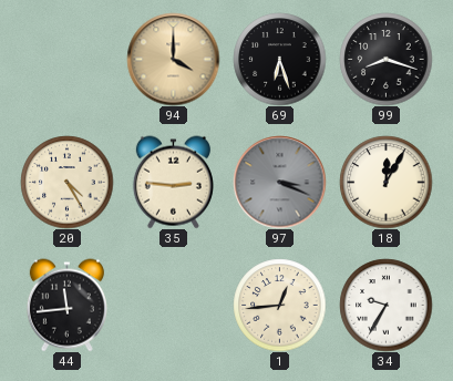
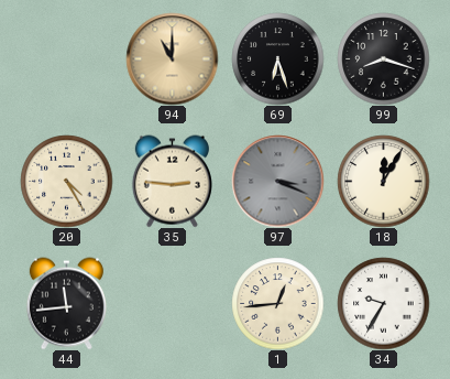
94: 4:00 -> 11:00 (172, 58)
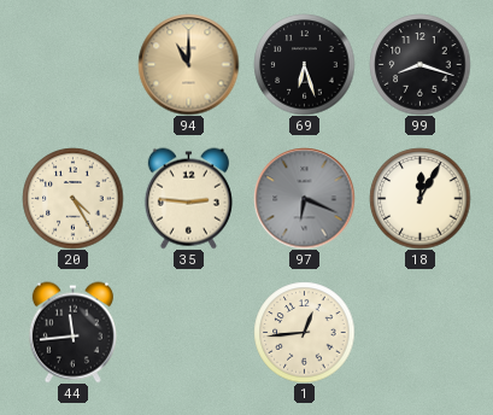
97: 3:19 -> 6:19 (304, 198)
34: 9:35 -> none (383, 303)
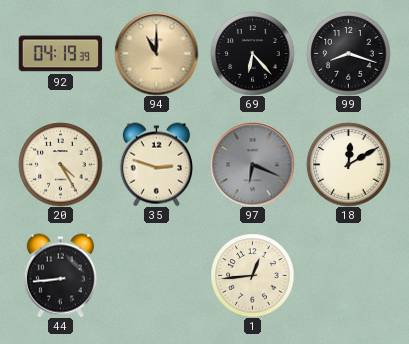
92: none -> 04:19 (60, 54)
69: 6:27 -> 6:23 (252, 53)
35: 2:46 -> 2:48 (156, 164)
18: 12:05 -> 12:10 (348, 164)
44: 11:44 -> 8:44 (60, 275)
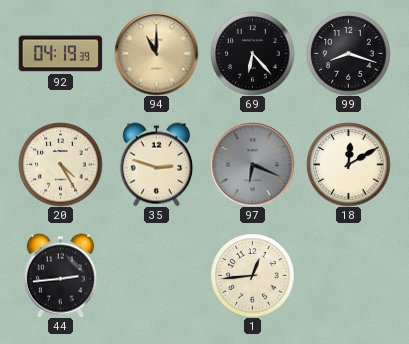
44: 8:44 -> 2:44 (60, 275)
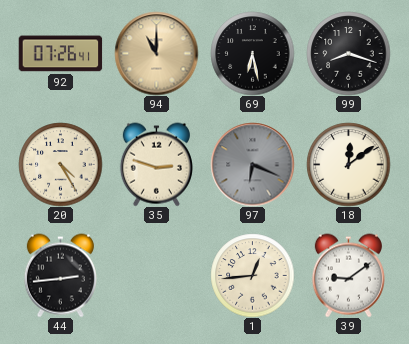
92: 04:19 -> 07:26 (60, 54)
69: 6:23 -> 6:28 (252, 53)
18: 12:10 -> 12:09 (348, 164)
39: none -> 9:09 (348, 275)
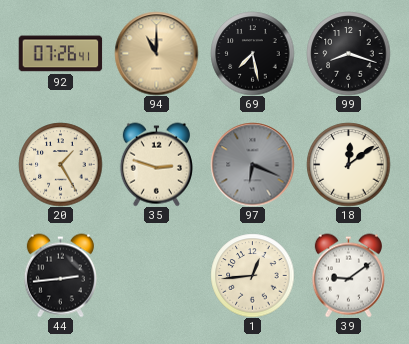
69: 6:28 -> 7:28 (252, 53)
20: 4:25 -> 1:25 (60, 164)
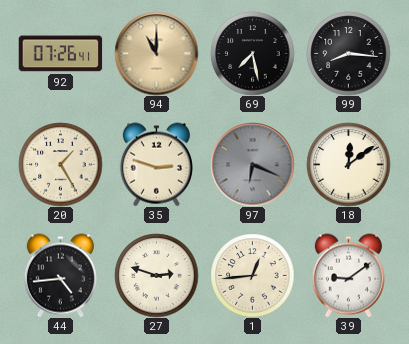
99: 8:18 -> 8:16 (348, 53)
44: 2:44 -> 4:44 (60, 275)
27: none -> 2:48 (156, 275)
